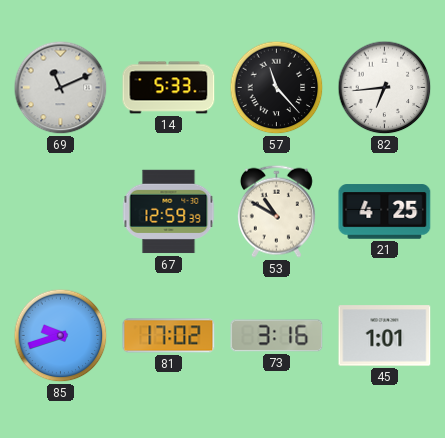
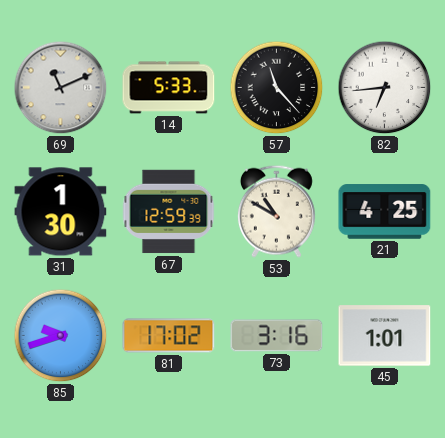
31: none -> 1:30 (61, 212)
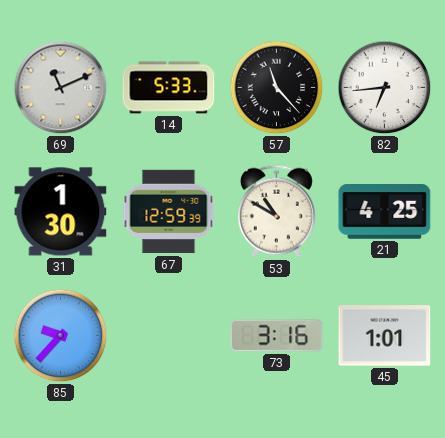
85: 9:42 -> 9:37 (61, 336)
81: 17:02 -> none (169, 336)
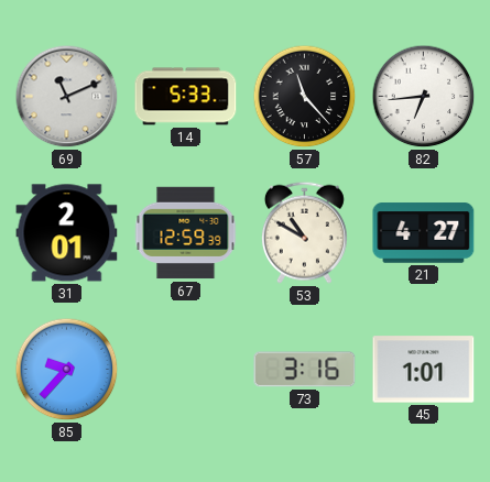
31: 1:30 -> 2:01 (67, 233)
21: 4:25 -> 4:27 (424, 233)
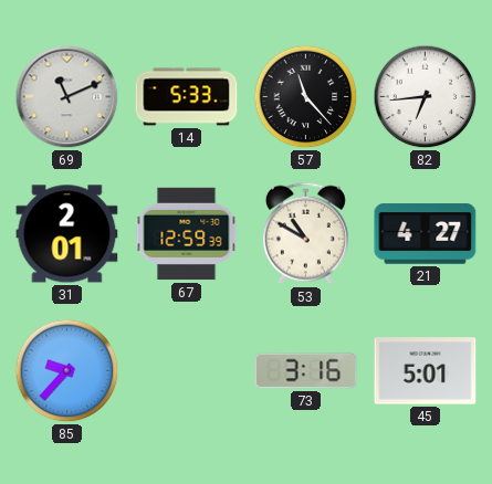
45: 1:01 -> 5:01 (426, 371)
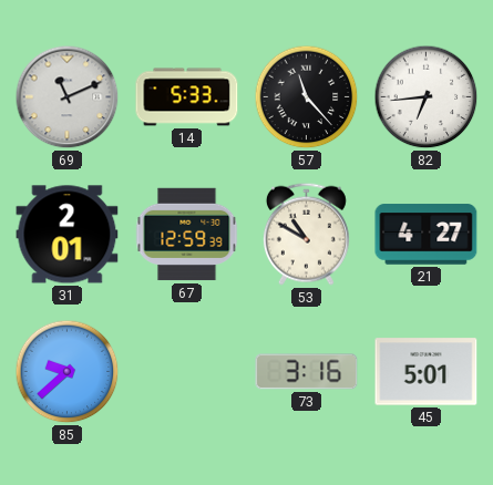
85: 9:37 -> 9:38 (68, 372)
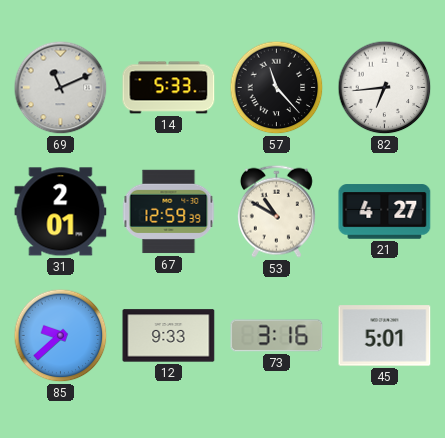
12: none -> 9:33 (169, 336)
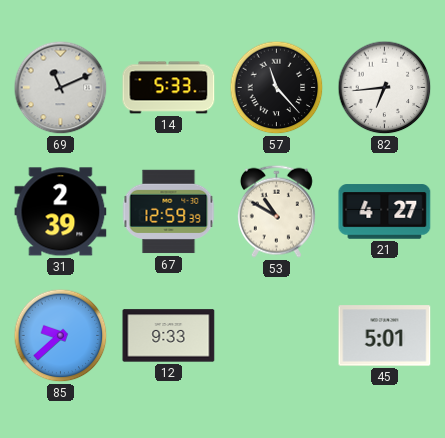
31: 2:01 -> 2:39 (61, 212)
73: 3:16 -> none (277, 336)
